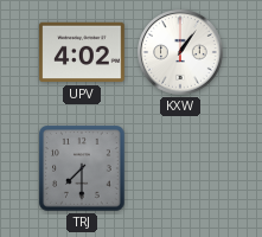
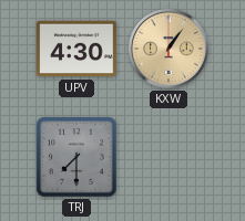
UPV: 4:02 -> 4:30 (76, 49)
KXW dial: white -> champagne (170, 50)
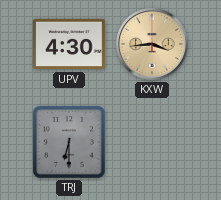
KXW: 1:06 -> 3:44 (153, 45)
TRJ: 7:30 -> 6:30 (69, 142)
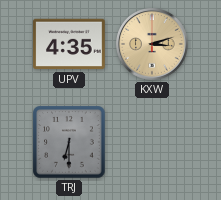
UPV: 4:30 -> 4:35 (69, 44)
KXW: 3:44 -> 3:12 (153, 45)
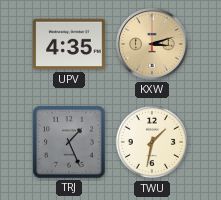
TRJ: 6:30 -> 1:26 (69, 142)
TWU: none -> 1:32 (152, 142)
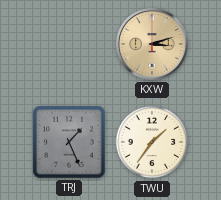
UPV: 4:35 -> none (69, 44)
TWU: 1:32 -> 1:36 (152, 142)
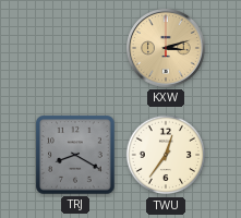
TRJ: 1:26 -> 8:20 (75, 155)
TWU: 1:36 -> 12:36 (166, 155)
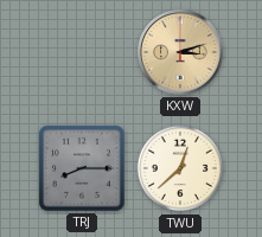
TRJ: 8:20 -> 8:15 (82, 168)
TWU: 12:36 -> 12:38 (180, 168)
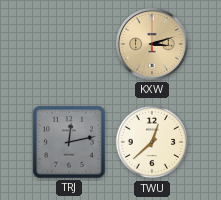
TRJ: 8:15 -> 12:13 (69, 142)
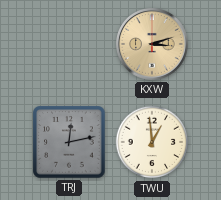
TWU: 12:38 -> 12:59 (152, 142)
